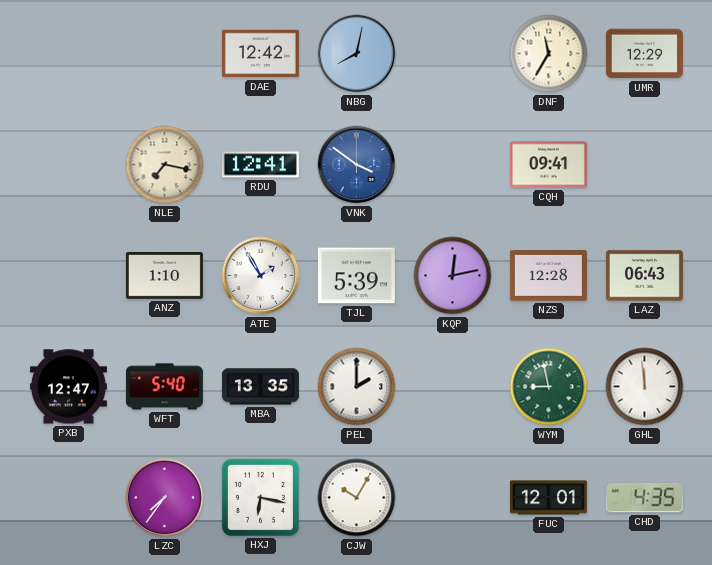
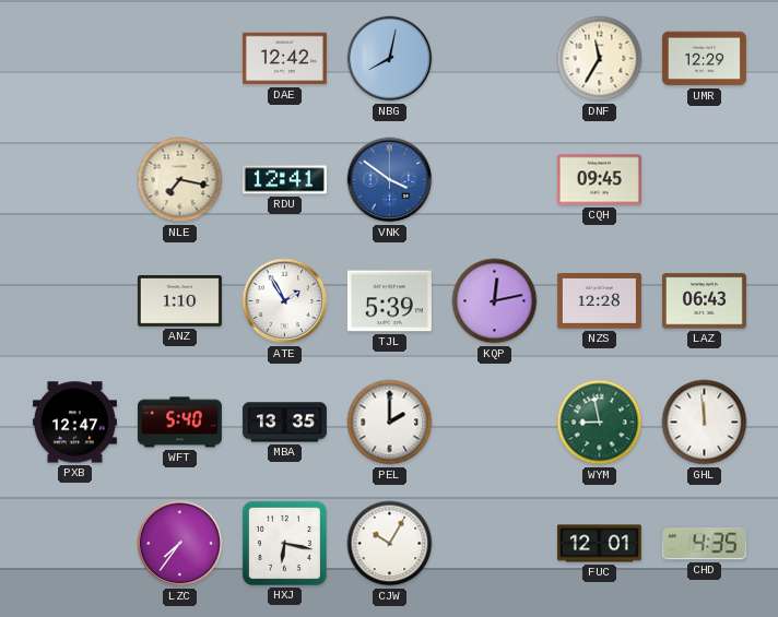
CQH: 09:41 -> 09:45 (599, 180)
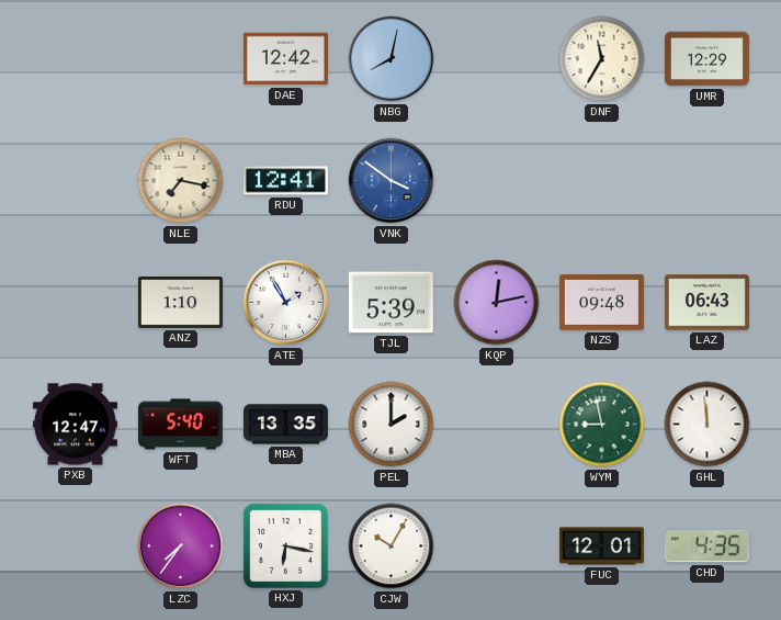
CQH: 09:45 -> none (599, 180)
NZS: 12:28 -> 09:48 (601, 303)
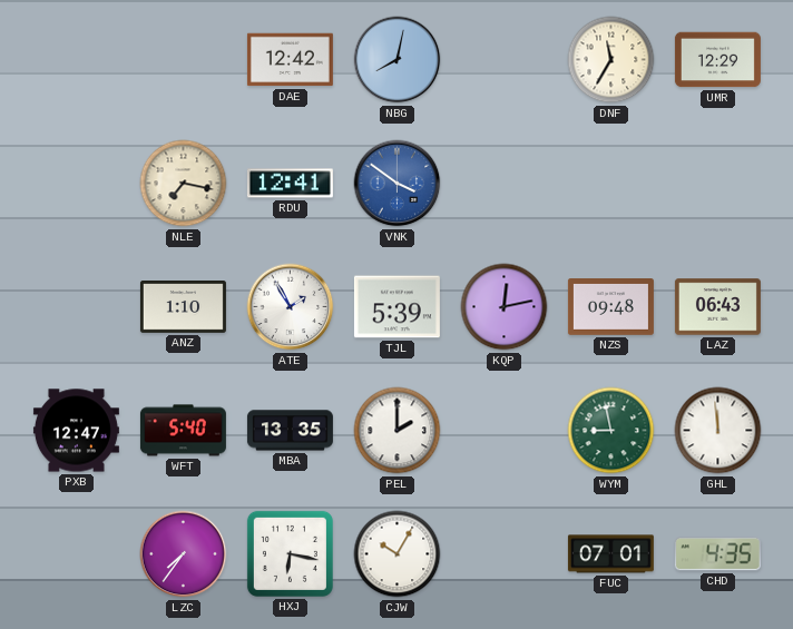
FUC: 12:01 -> 07:01 (610, 554)
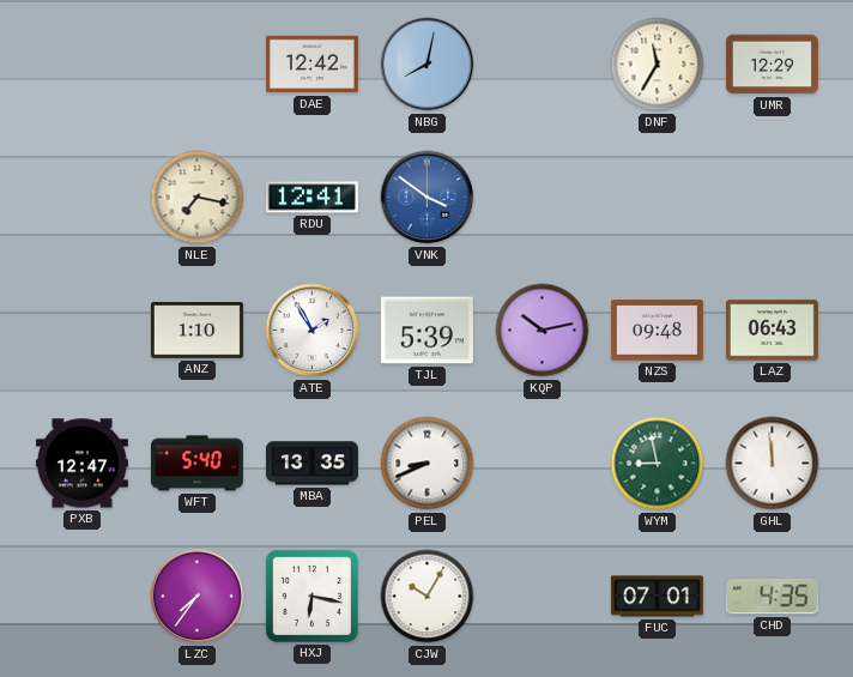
KQP: 12:13 -> 10:13 (543, 331)
PEL: 2:00 -> 8:41 (428, 464)
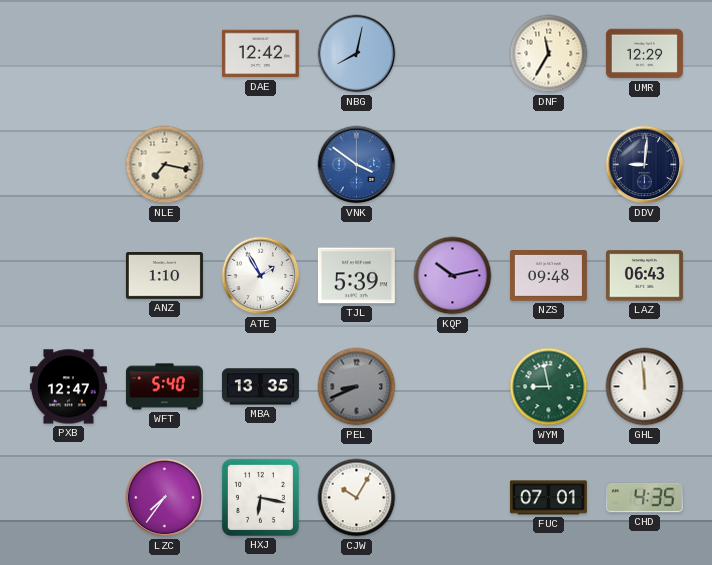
RDU: 12:41 -> none (311, 198)
DDV: none -> 9:01 (645, 165)
PEL dial: white -> grey (357, 387)
